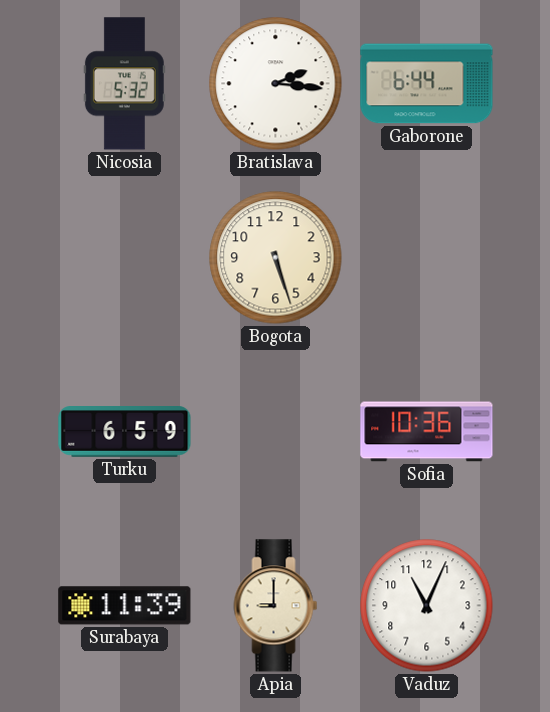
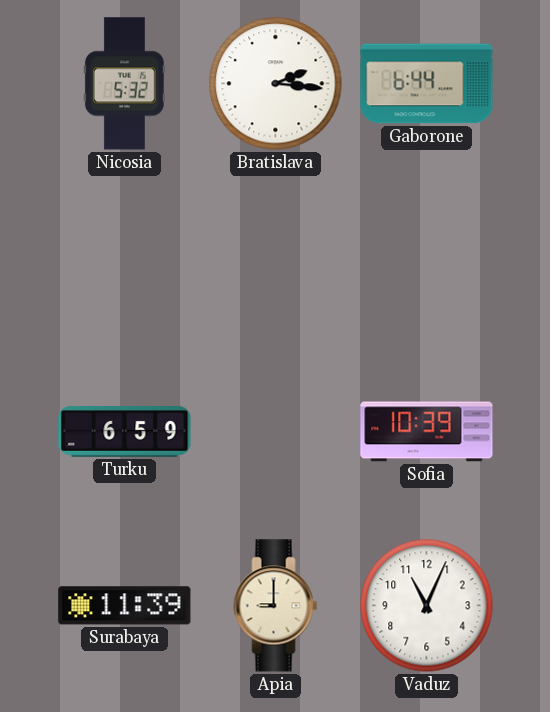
Bogota: 5:27 -> none (276, 258)
Sofia: 10:36 -> 10:39 (427, 432)
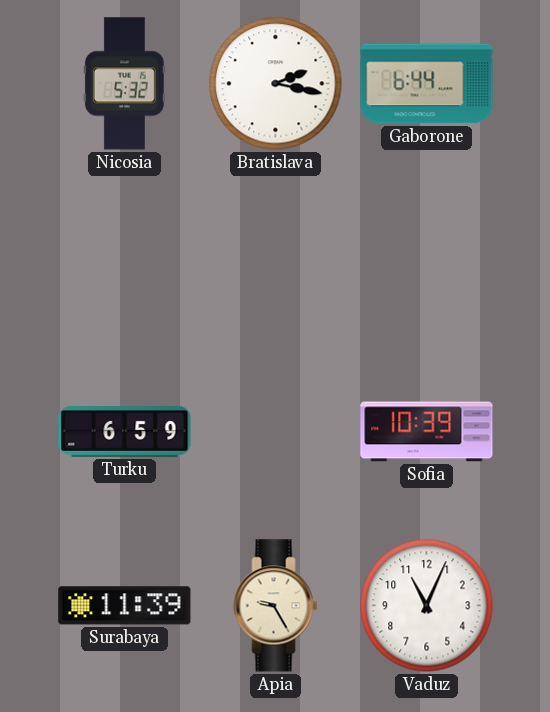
Bratislava: 2:16 -> 2:17 (276, 84)
Apia: 9:00 -> 9:25 (276, 606)
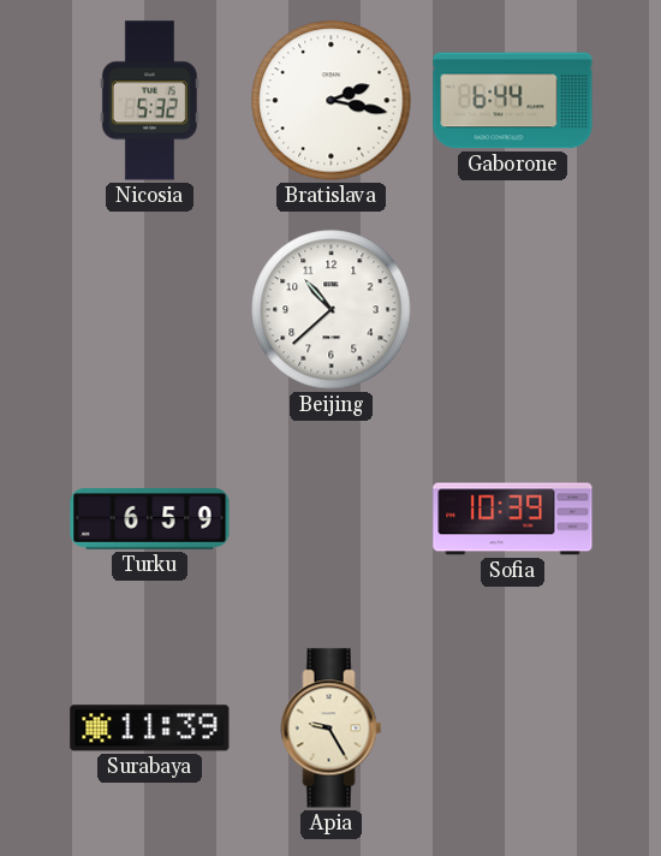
Beijing: none -> 10:38 (332, 310)
Vaduz: 11:04 -> none (427, 606)
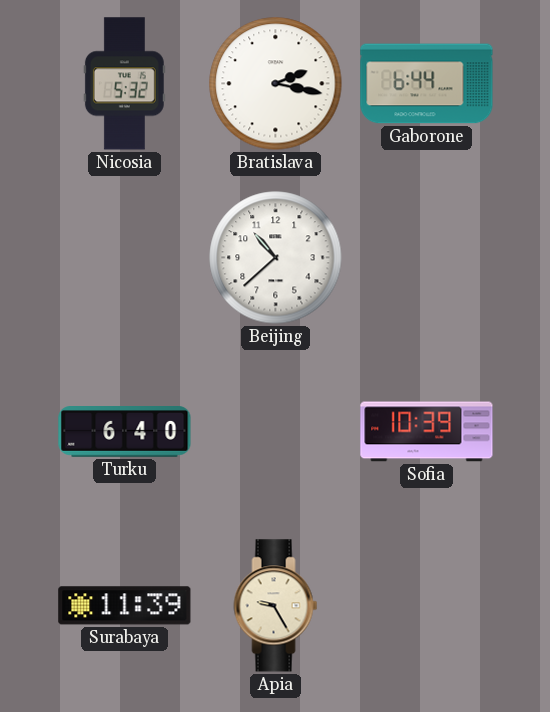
Turku: 6:59 -> 6:40 (125, 432)
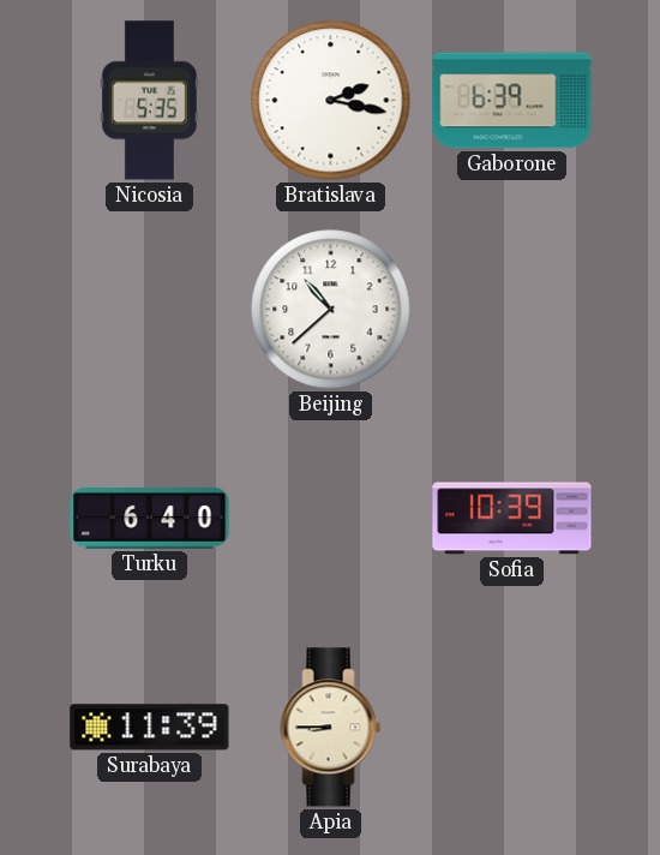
Nicosia: 5:32 -> 5:35 (149, 101)
Gaborone: 6:44 -> 6:39 (512, 101)
Apia: 9:25 -> 8:45 (331, 728)
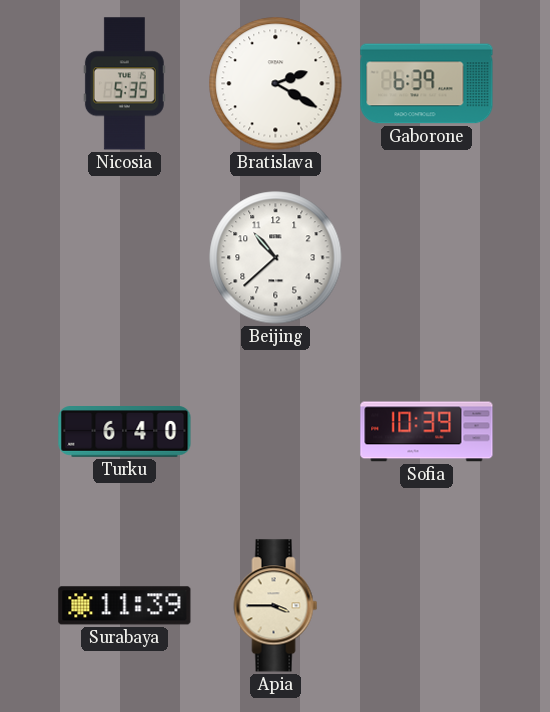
Bratislava: 2:17 -> 2:20 (276, 84)
Apia: 8:45 -> 3:45 (276, 606)
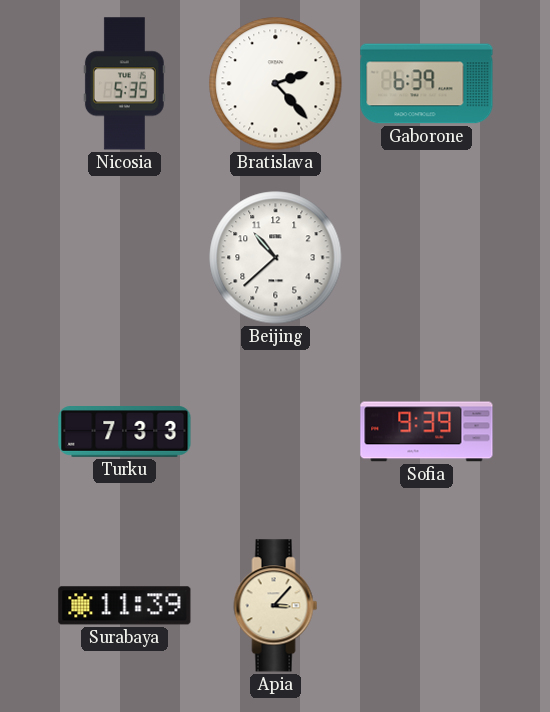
Bratislava: 2:20 -> 2:23 (276, 84)
Turku: 6:40 -> 7:33 (125, 432)
Sofia: 10:39 -> 9:39 (427, 432)
Apia: 3:45 -> 3:07 (276, 606)
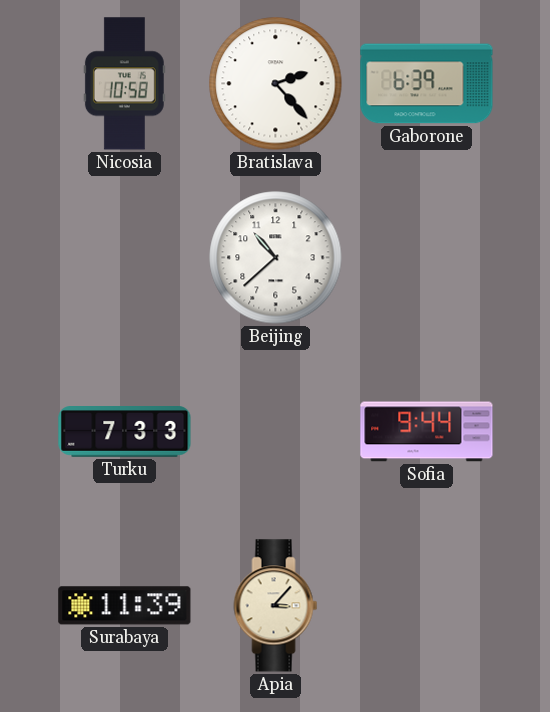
Nicosia: 5:35 -> 10:58 (124, 84)
Sofia: 9:39 -> 9:44 (427, 432)
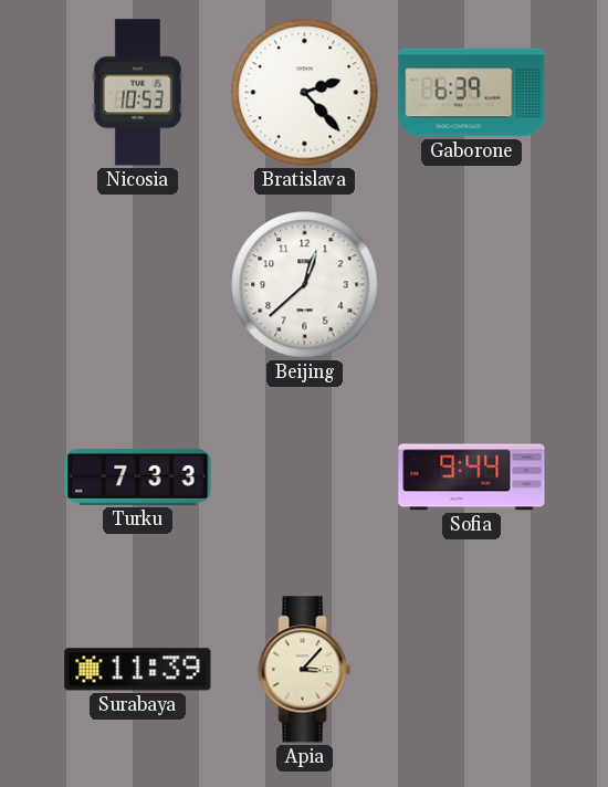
Nicosia: 10:58 -> 10:53 (137, 93)
Beijing: 10:38 -> 12:38 (305, 285)
